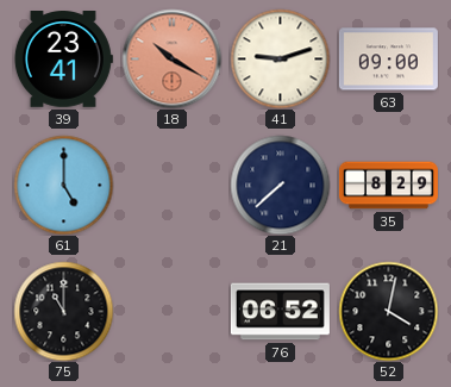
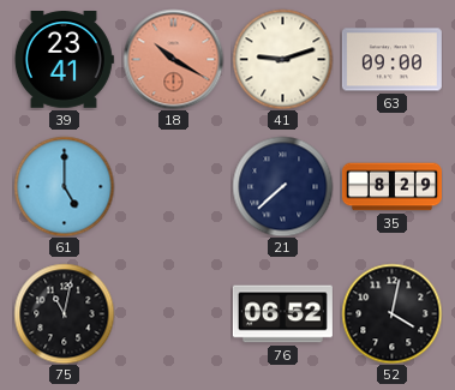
75: 11:00 -> 11:02 (64, 313)
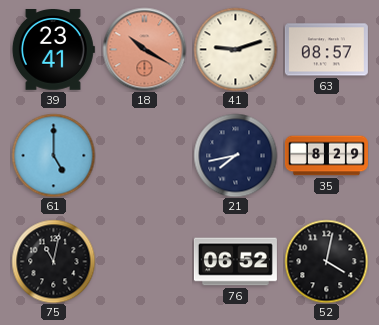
63: 09:00 -> 08:57 (326, 50)
21: 7:38 -> 7:43 (235, 155)
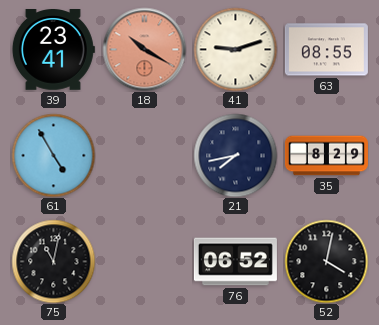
63: 08:57 -> 08:55 (326, 50)
61: 5:00 -> 4:55 (53, 155)
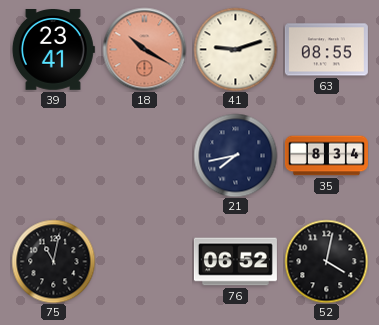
61: 4:55 -> none (53, 155)
35: 8:29 -> 8:34 (326, 156)
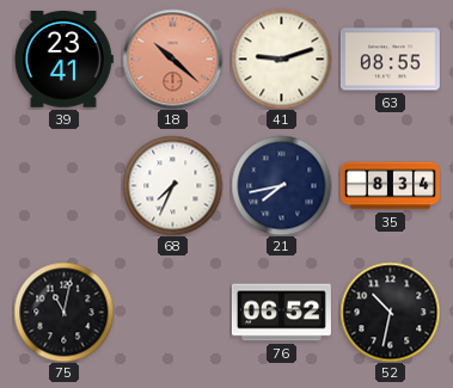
18: 10:20 -> 10:22 (172, 58)
68: none -> 7:34 (172, 185)
52: 4:02 -> 10:32 (390, 312)
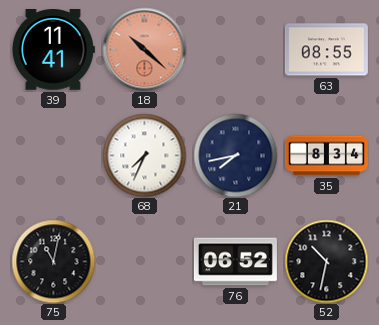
39: 23:41 -> 11:41 (53, 50)
41: 9:12 -> none (281, 58)
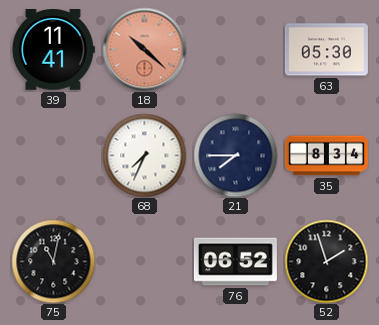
63: 08:55 -> 05:30 (326, 50)
21: 7:43 -> 7:45 (235, 155)
52: 10:32 -> 1:57 (326, 261)
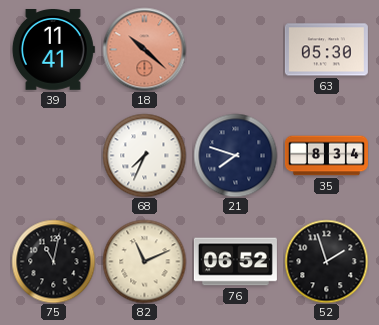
21: 7:45 -> 7:48 (235, 155)
82: none -> 11:11 (144, 261)
